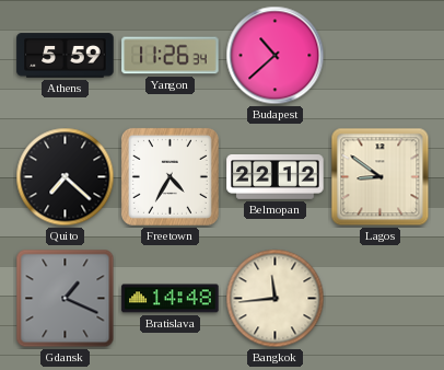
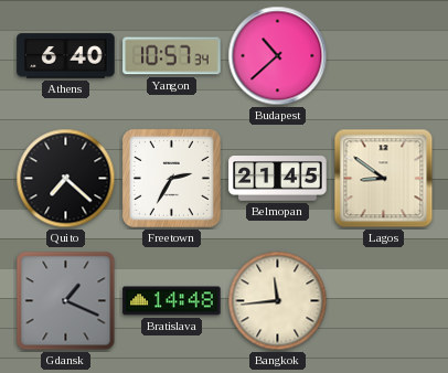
Athens: 5:59 -> 6:40 (66, 56)
Yangon: 11:26 -> 10:57 (172, 56)
Freetown: 4:35 -> 2:35 (171, 178)
Belmopan: 22:12 -> 21:45 (278, 179)
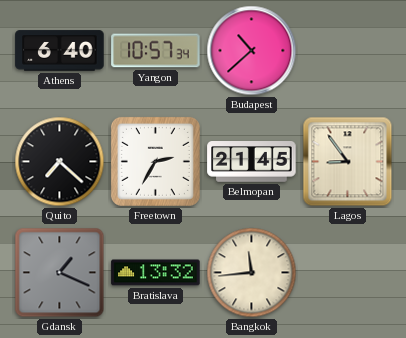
Lagos: 8:51 -> 8:54 (348, 162)
Bratislava: 14:48 -> 13:32 (156, 273)
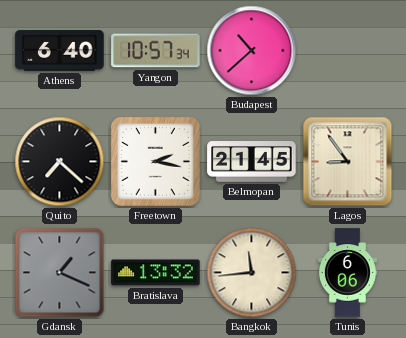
Freetown: 2:35 -> 2:17 (155, 161)
Tunis: none -> 6:06 (347, 273)
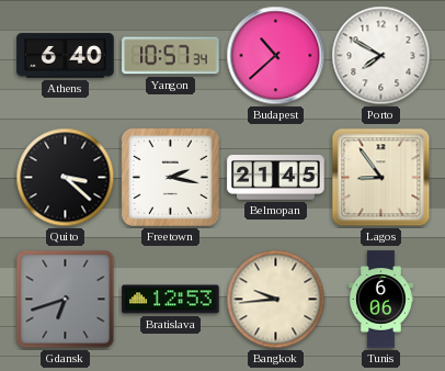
Porto: none -> 7:50 (381, 56)
Quito: 7:22 -> 3:22 (66, 178)
Gdansk: 1:19 -> 6:42 (66, 300)
Bratislava: 13:32 -> 12:53 (171, 300)
Bangkok: 11:44 -> 9:44 (276, 300)
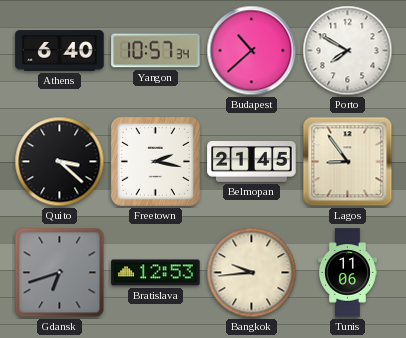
Tunis: 6:06 -> 11:06 (347, 273)
